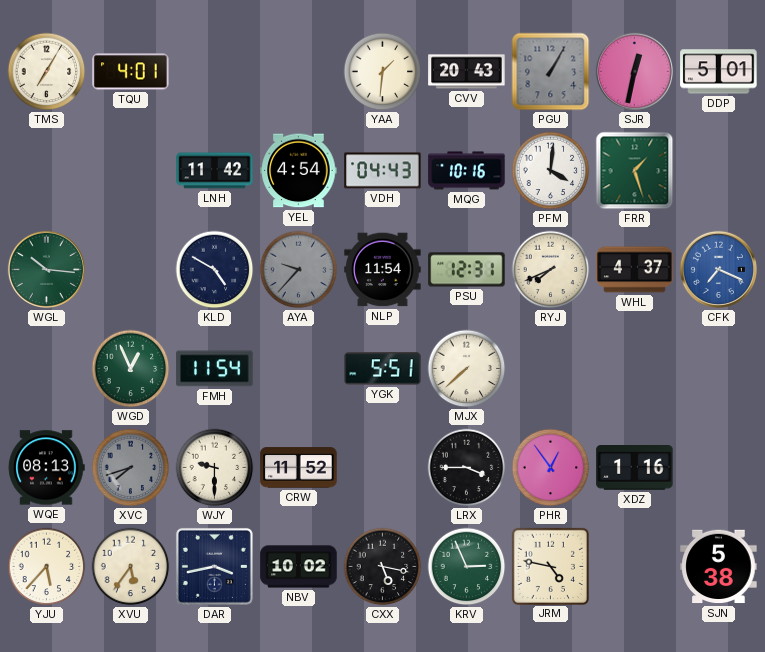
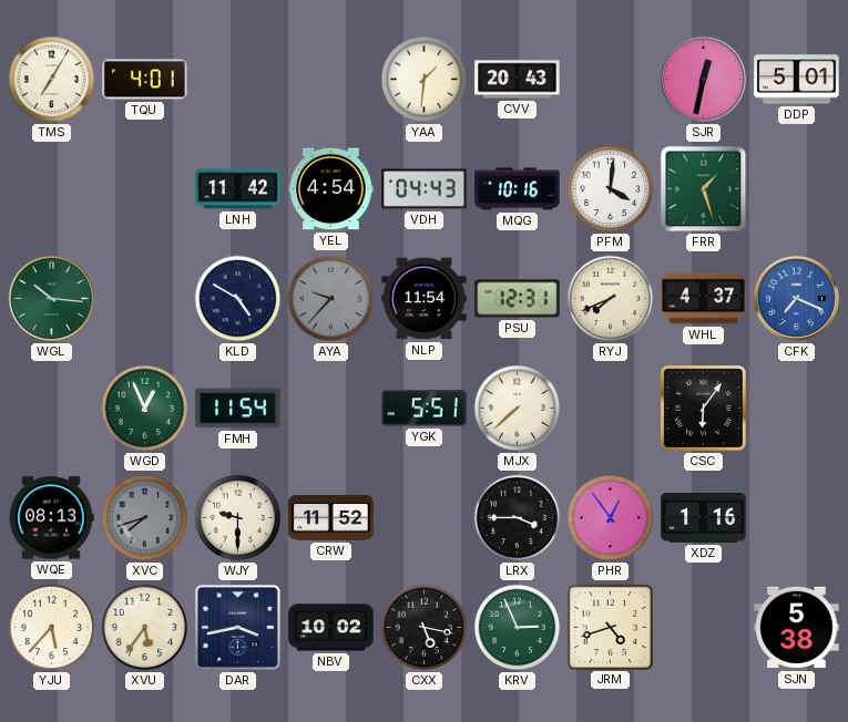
PGU: 1:05 -> none (551, 72)
CSC: none -> 6:06 (704, 409)
JRM: 4:47 -> 4:42 (610, 627)
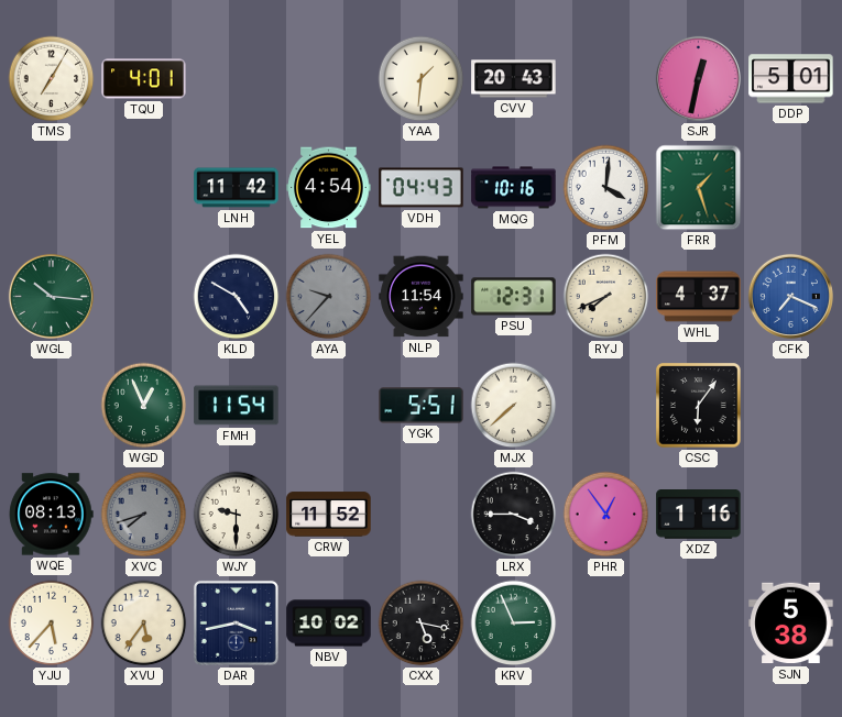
JRM: 4:42 -> none (610, 627)
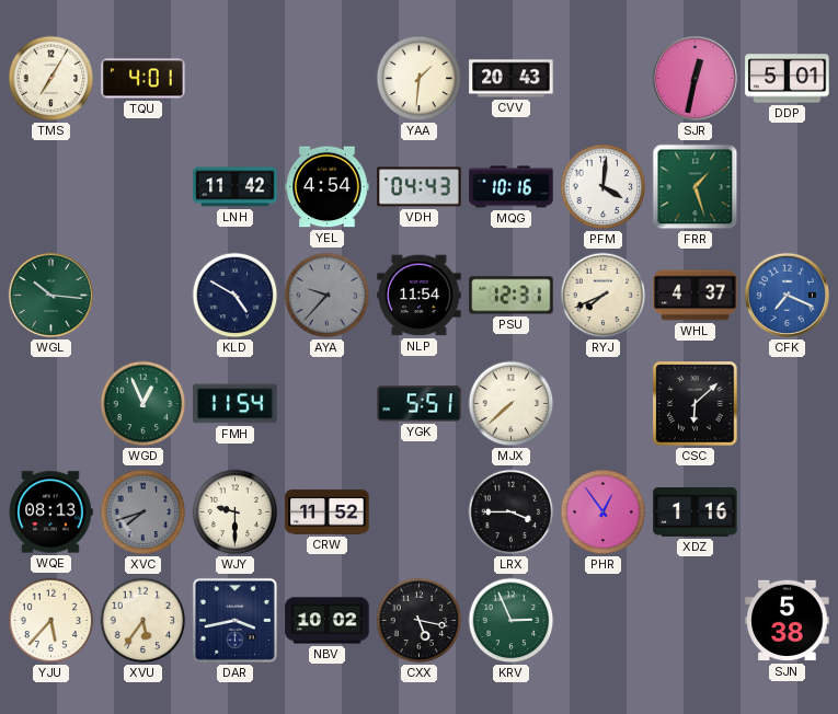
CSC: 6:06 -> 6:08 (696, 404)
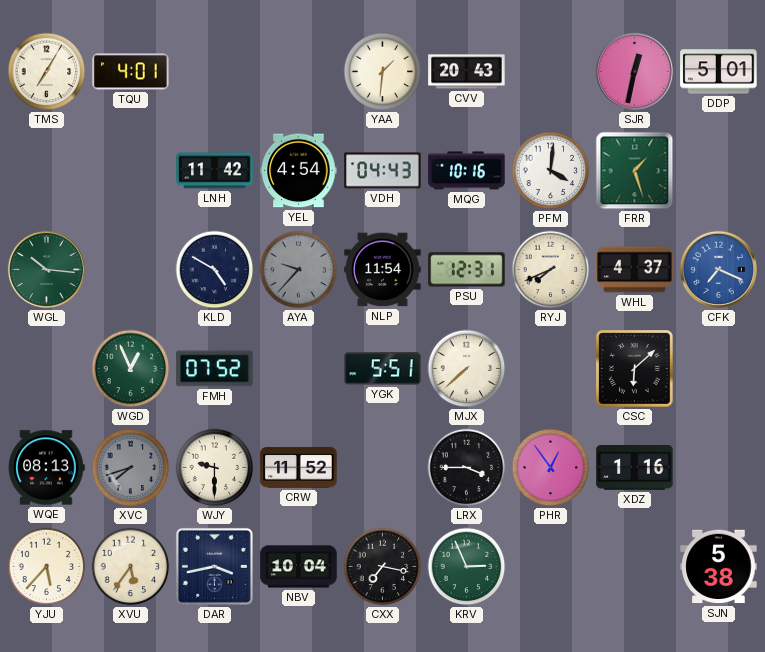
FMH: 11:54 -> 07:52 (215, 369)
NBV: 10:02 -> 10:04 (299, 567)
CXX: 5:17 -> 7:17 (383, 567)
